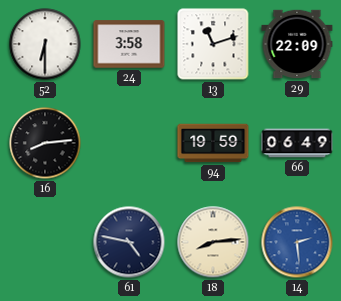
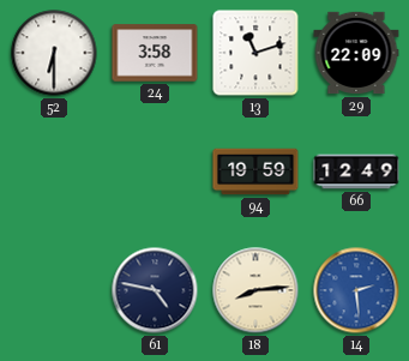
16: 8:14 -> none (45, 143)
66: 06:49 -> 12:49 (356, 172)
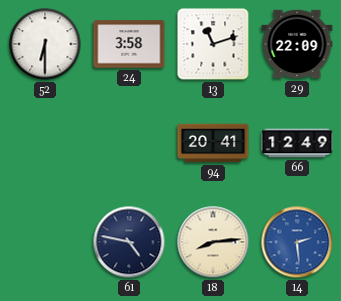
94: 19:59 -> 20:41 (213, 143)
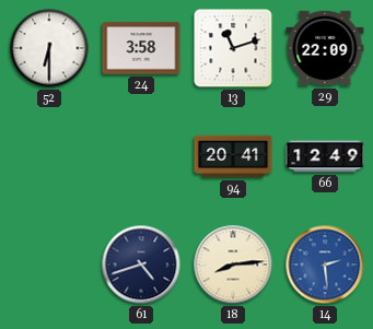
61: 4:47 -> 4:42 (141, 265)
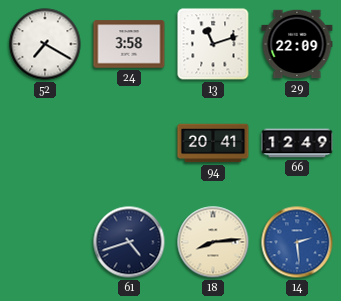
52: 6:30 -> 7:20 (45, 44)
